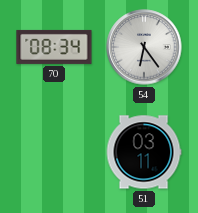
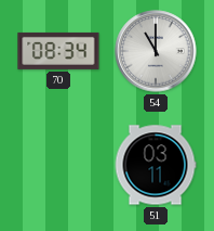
54: 6:24 -> 11:00 (156, 51)
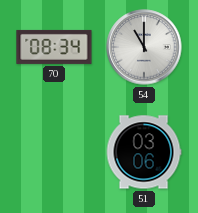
51: 03:11 -> 03:06 (144, 152)
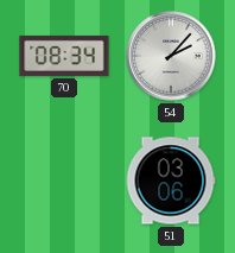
54: 11:00 -> 2:07 (171, 56)
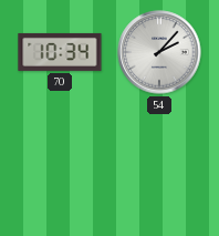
70: 08:34 -> 10:34 (60, 52)
51: 03:06 -> none (171, 181)
